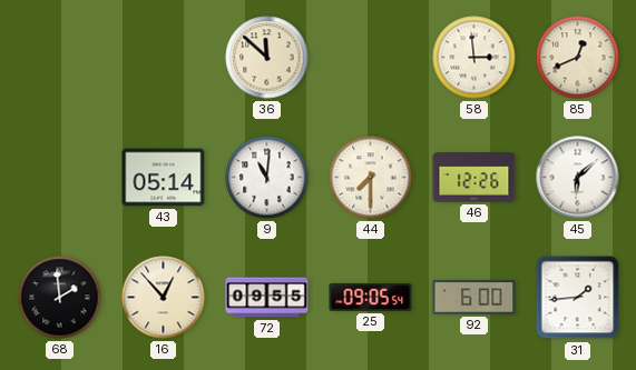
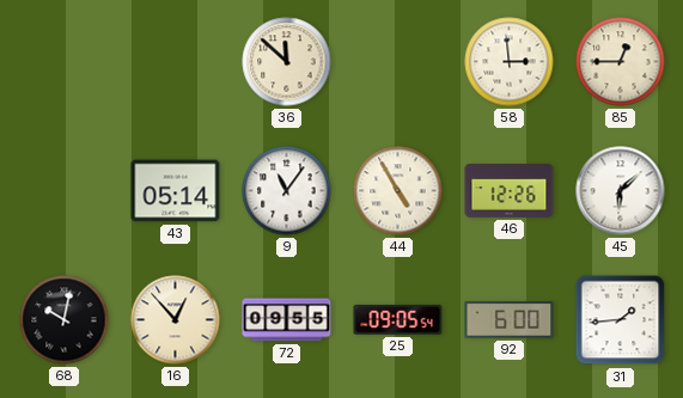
85: 12:41 -> 12:45 (621, 62)
9: 11:01 -> 11:06 (287, 191)
44: 7:30 -> 4:55 (398, 191)
68: 1:59 -> 10:02 (65, 320)
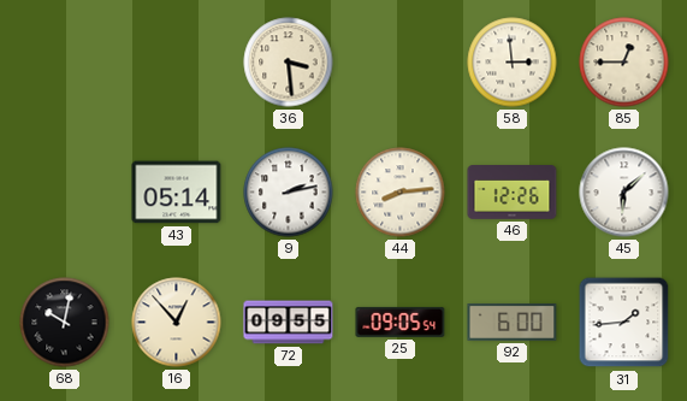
36: 11:52 -> 3:29 (289, 63)
9: 11:06 -> 2:13 (289, 193)
44: 4:55 -> 8:14 (401, 193)
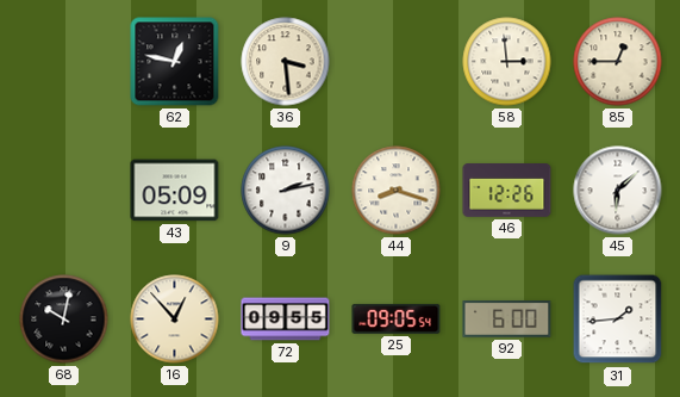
62: none -> 12:47 (175, 62)
43: 05:14 -> 05:09 (175, 191)
44: 8:14 -> 8:18 (397, 191)
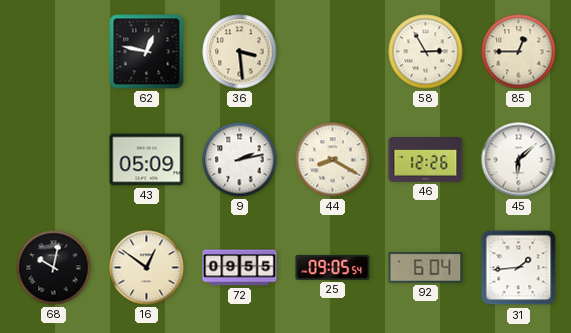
58: 2:59 -> 2:55 (426, 52)
44: 8:18 -> 8:20 (333, 160)
16: 12:53 -> 12:51 (147, 268)
92: 6:00 -> 6:04 (426, 268)
